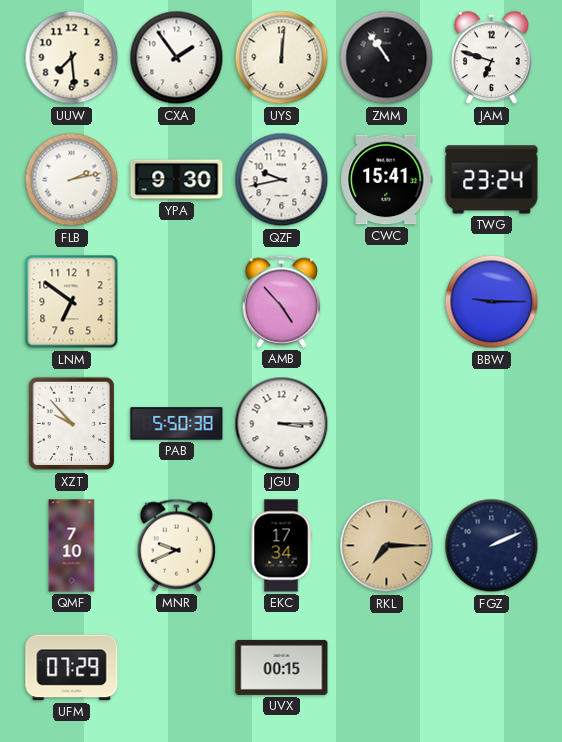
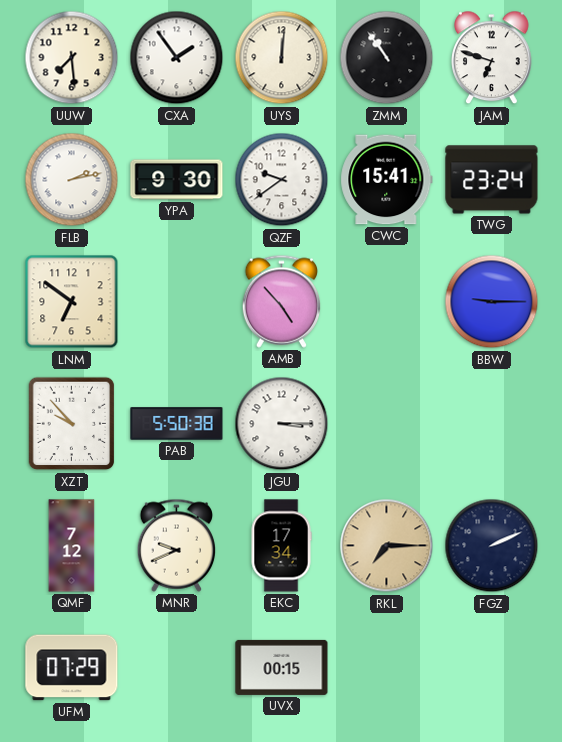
QZF: 9:43 -> 9:39 (282, 180)
QMF: 7:10 -> 7:12 (72, 546)
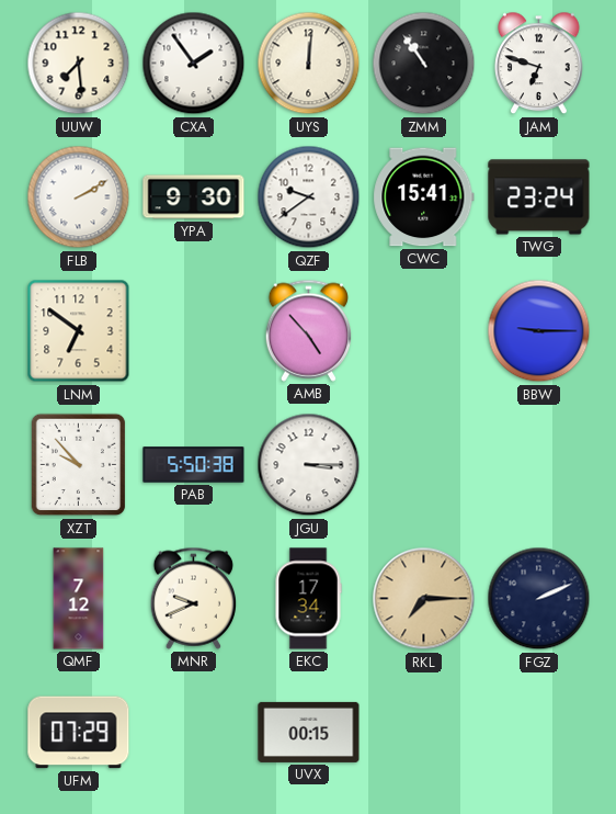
FLB: 2:13 -> 2:10 (79, 197)
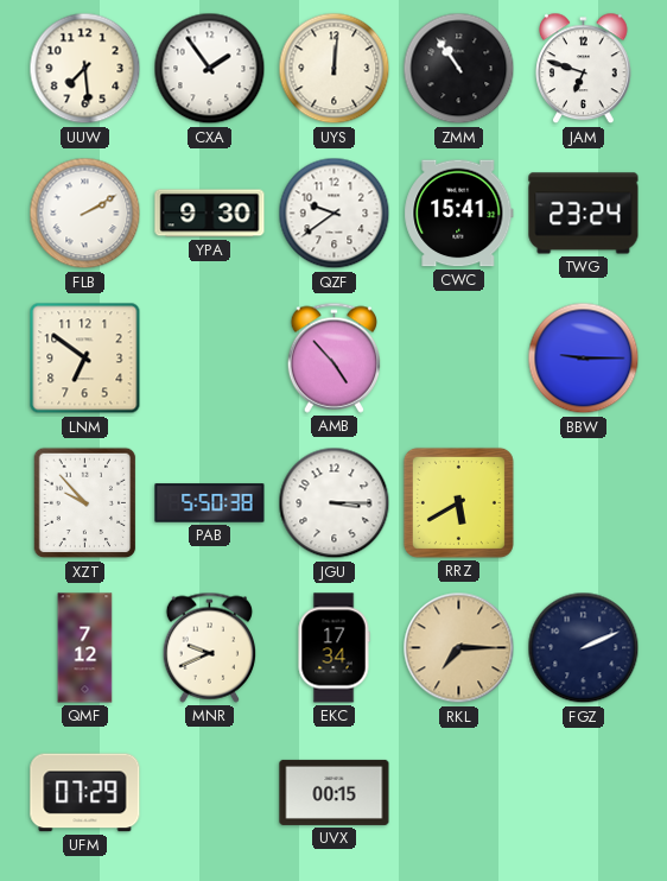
RRZ: none -> 5:40 (458, 502)
